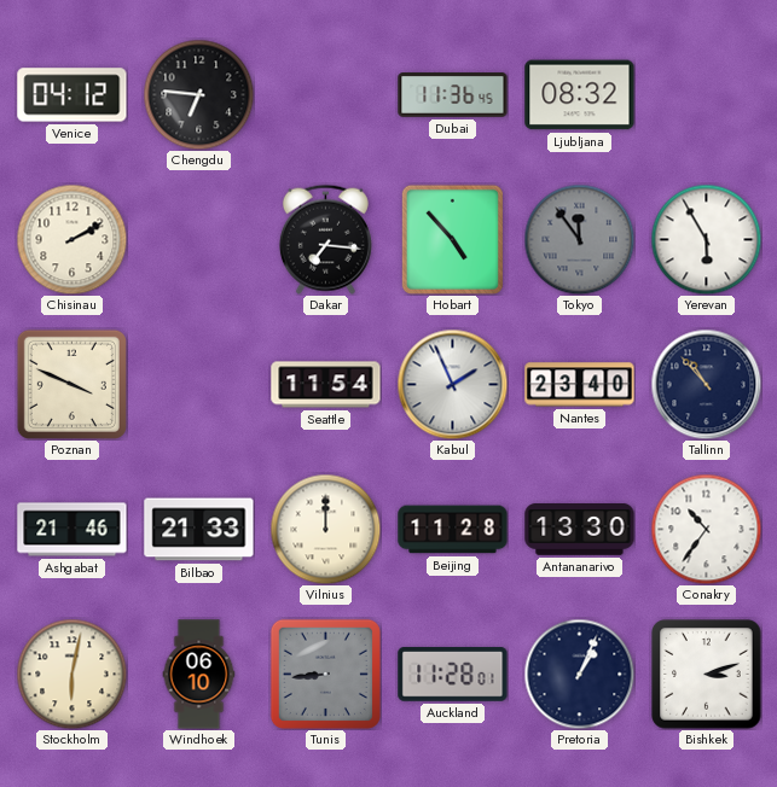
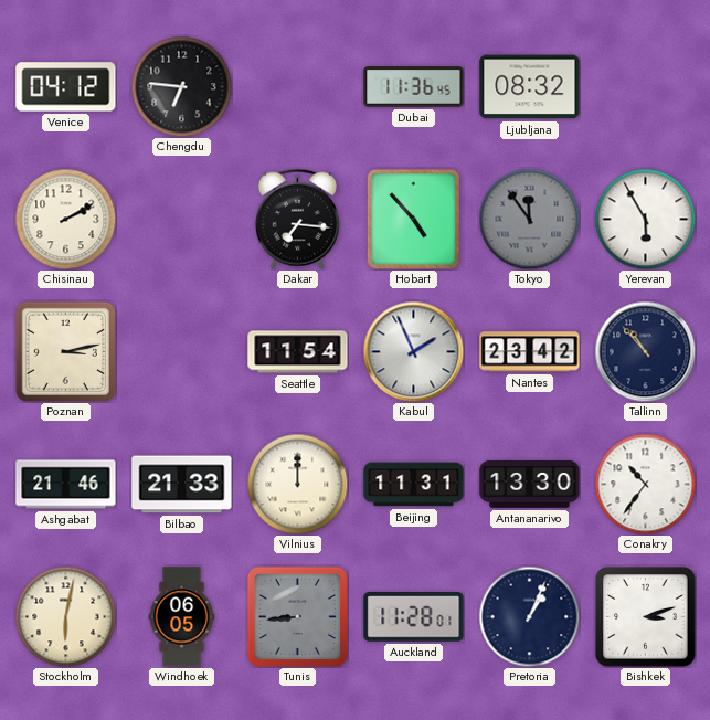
Poznan: 3:49 -> 3:13 (65, 351)
Nantes: 23:40 -> 23:42 (530, 352)
Beijing: 11:28 -> 11:31 (414, 485)
Windhoek: 06:10 -> 06:05 (182, 617)
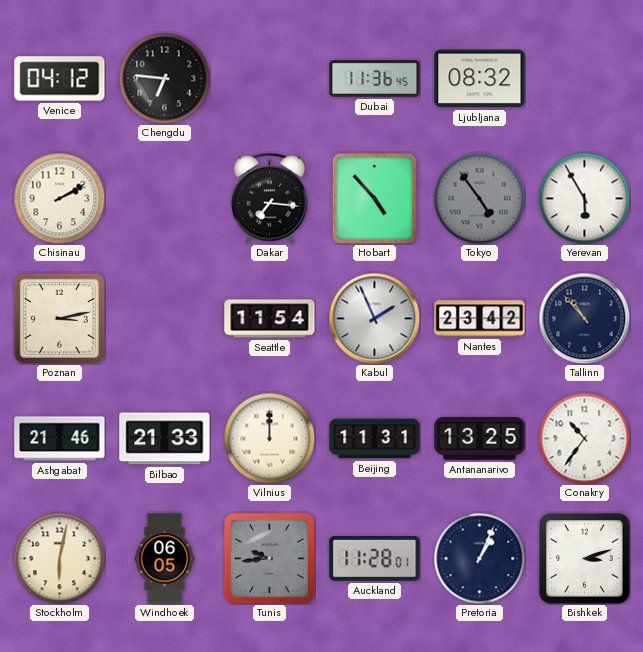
Tokyo: 11:54 -> 4:54 (479, 198)
Antananarivo: 13:30 -> 13:25 (480, 439)
Tunis: 8:44 -> 9:44 (269, 558)
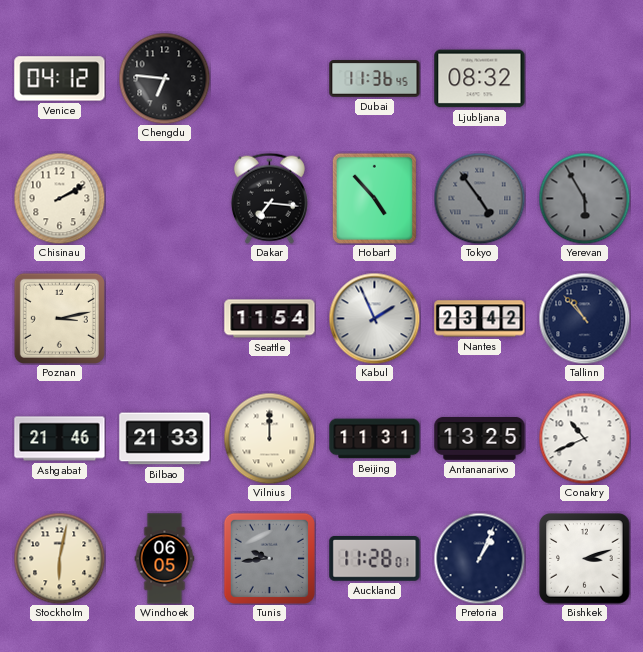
Yerevan dial: white -> grey (584, 198)
Conakry: 10:36 -> 10:41 (584, 438)
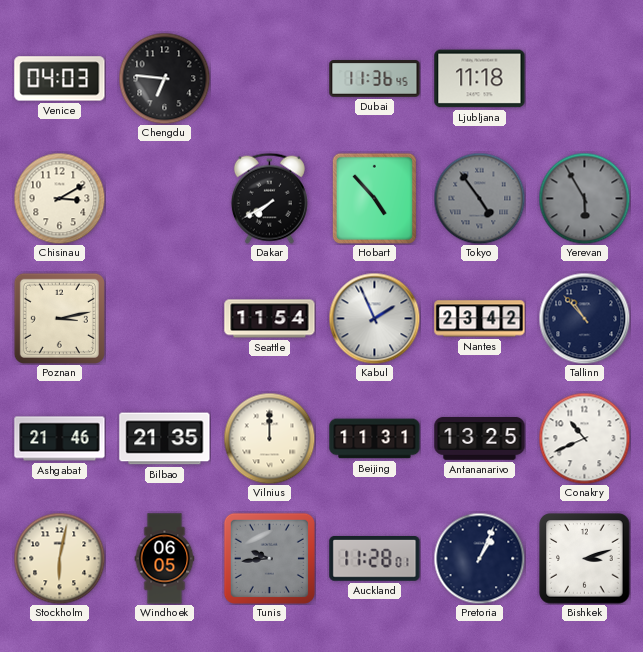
Venice: 04:12 -> 04:03 (60, 79)
Ljubljana: 08:32 -> 11:18 (480, 79)
Chisinau: 2:10 -> 3:10 (59, 198)
Dakar: 7:16 -> 7:40 (269, 198)
Bilbao: 21:33 -> 21:35 (165, 439)
